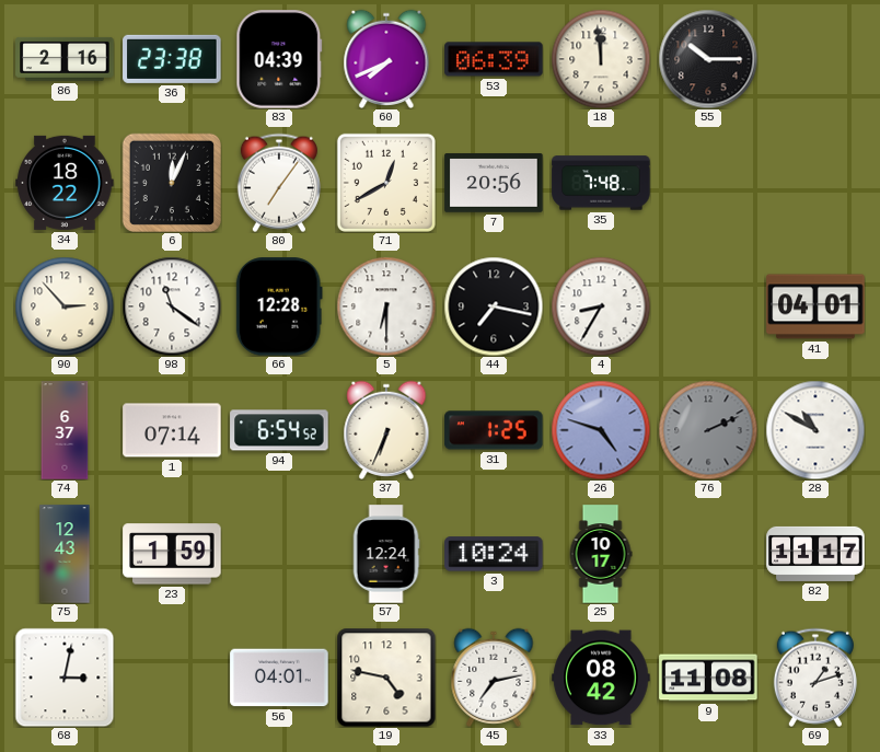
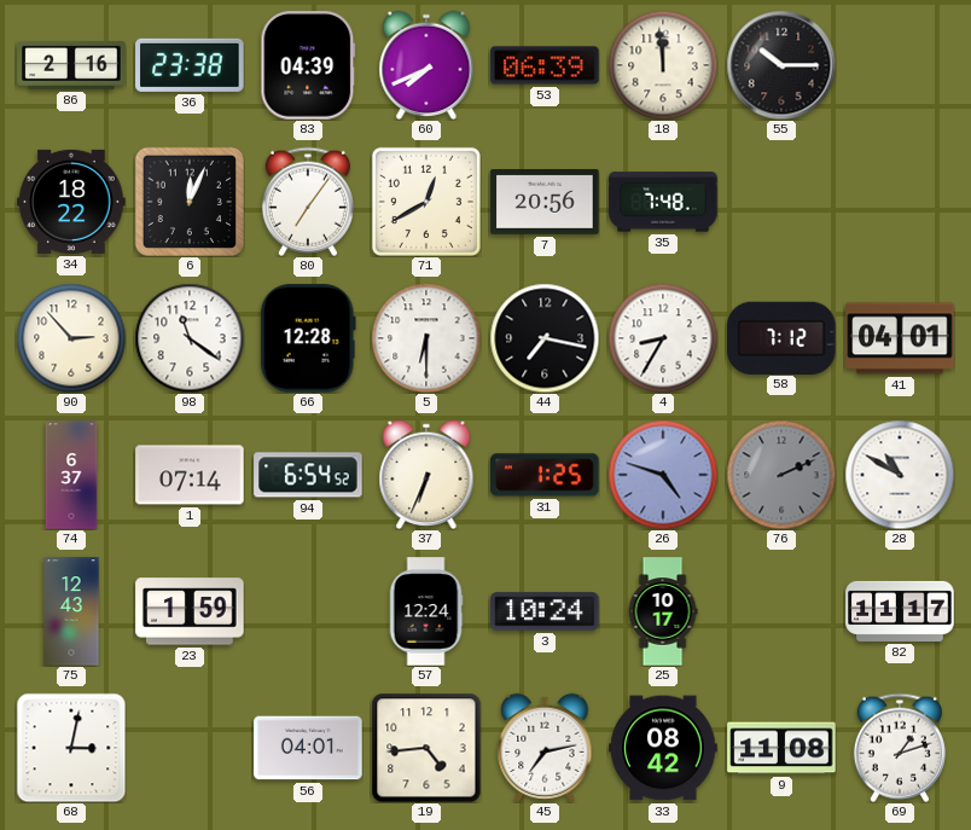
58: none -> 7:12 (781, 337)
19: 4:47 -> 4:44 (426, 748)
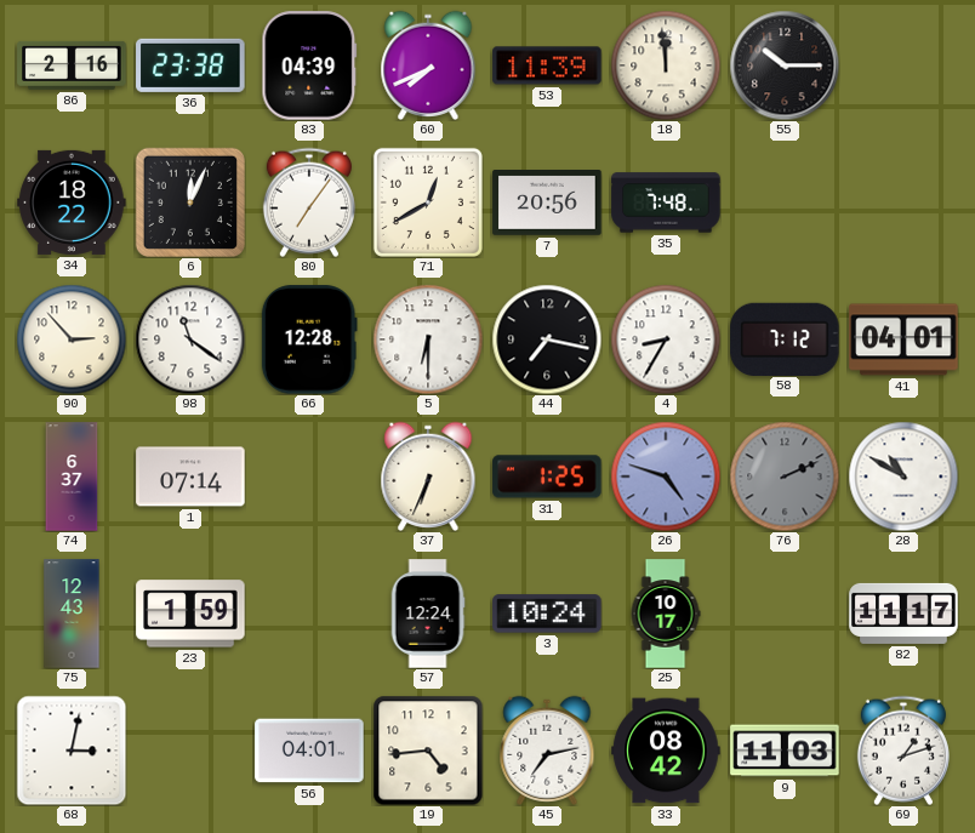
53: 06:39 -> 11:39 (547, 65)
94: 6:54 -> none (308, 475)
9: 11:08 -> 11:03 (785, 751)
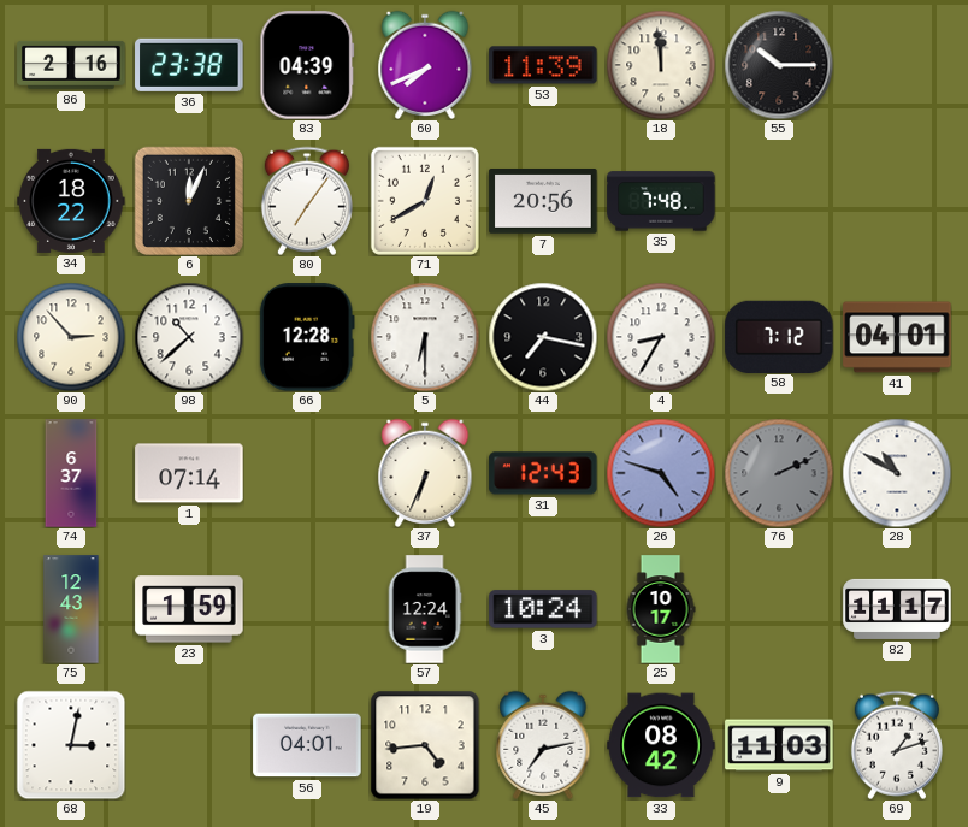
98: 11:21 -> 10:38 (189, 337)
31: 1:25 -> 12:43 (543, 473)
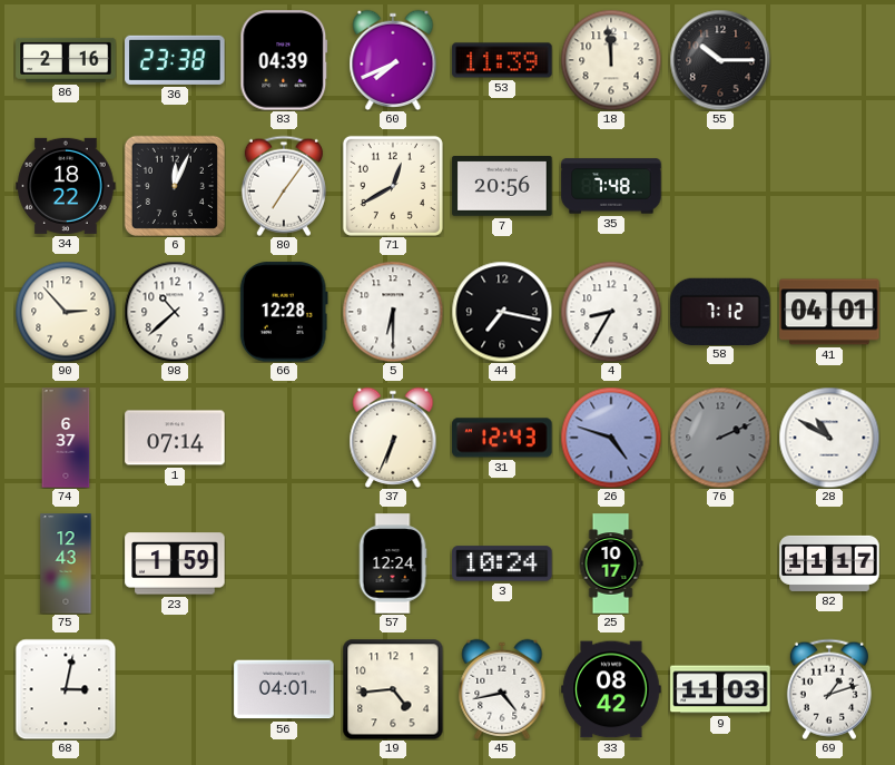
45: 7:13 -> 4:43 (502, 689)
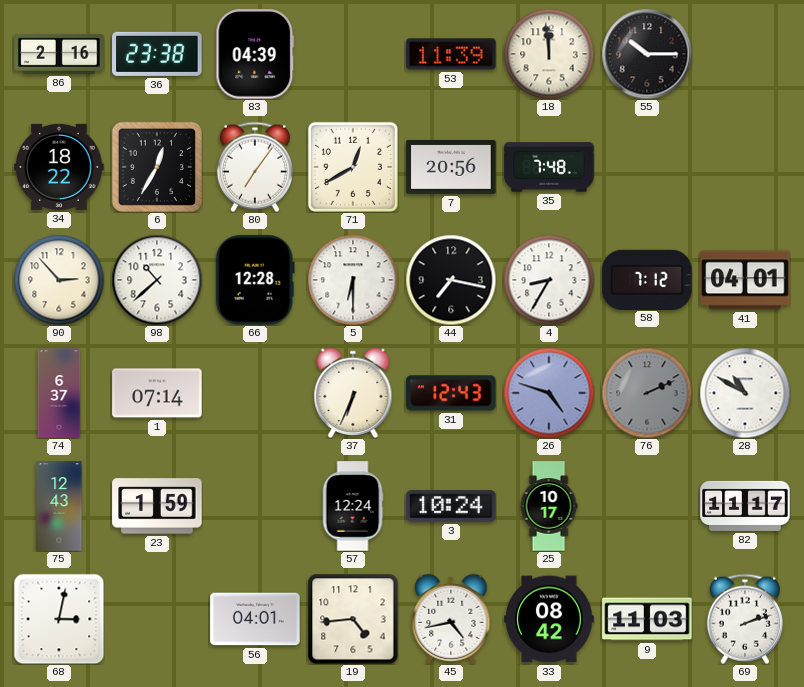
60: 7:41 -> none (393, 60)
6: 12:04 -> 12:35 (157, 167)
69: 1:12 -> 2:12 (745, 619)
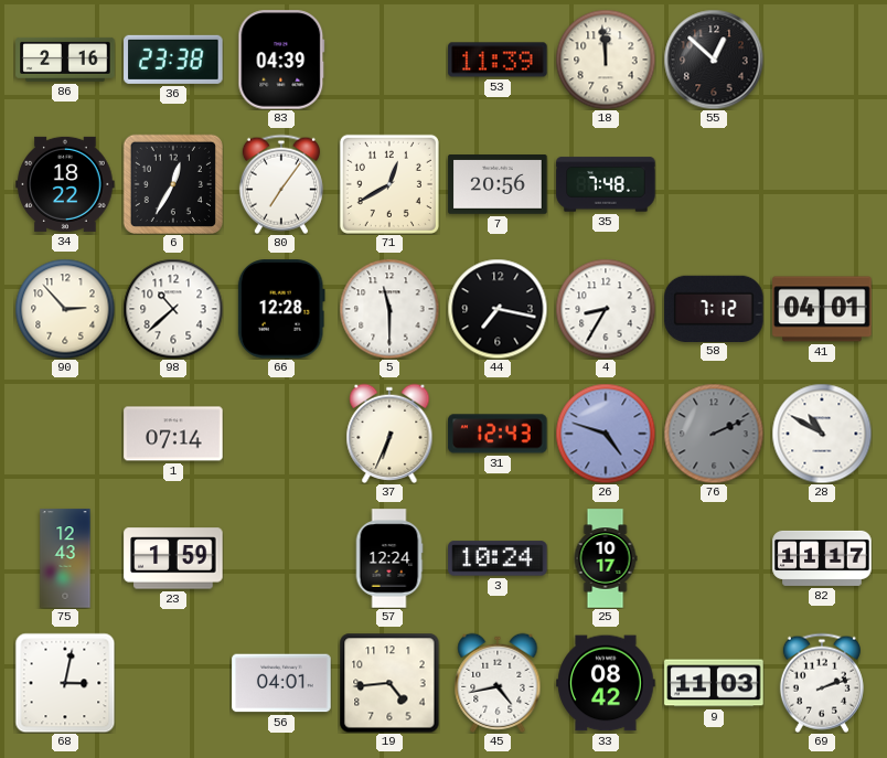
55: 10:15 -> 12:52 (714, 60)
5: 6:30 -> 11:30 (389, 309)
74: 6:37 -> none (59, 393)
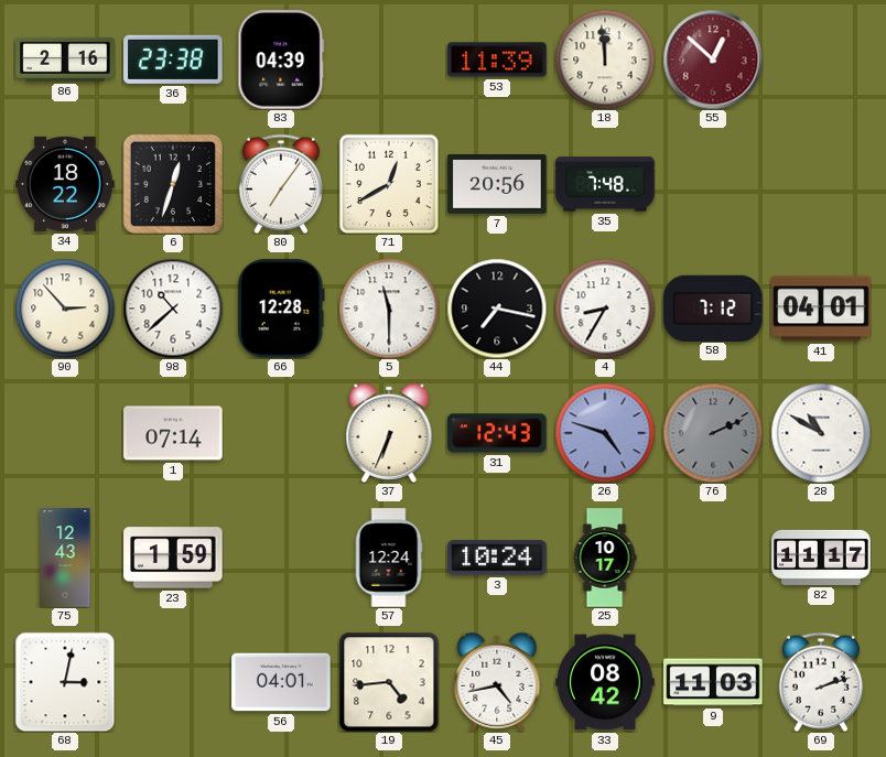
55 dial: black -> burgundy (713, 60)
6: 12:35 -> 12:33 (173, 184)
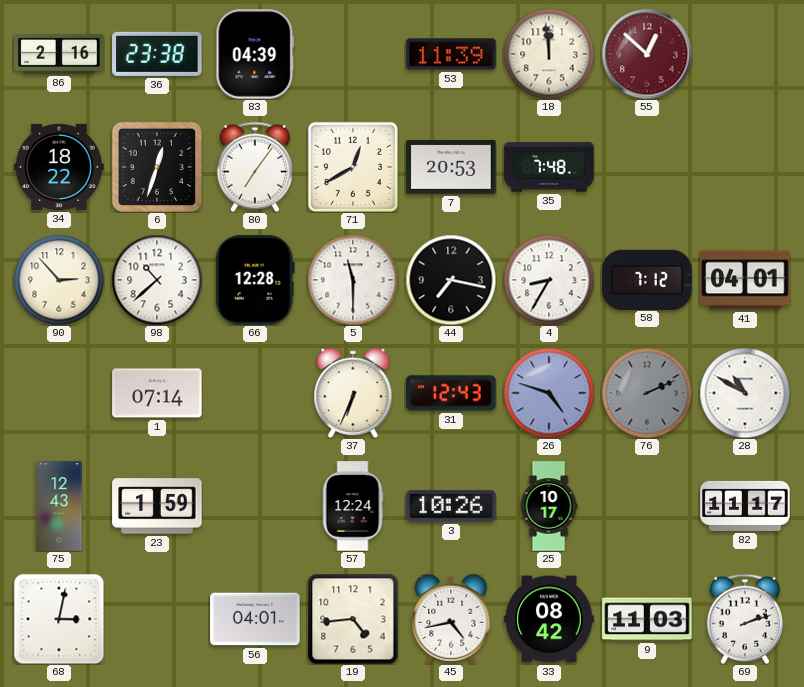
7: 20:56 -> 20:53 (451, 167)
3: 10:24 -> 10:26 (451, 506)
